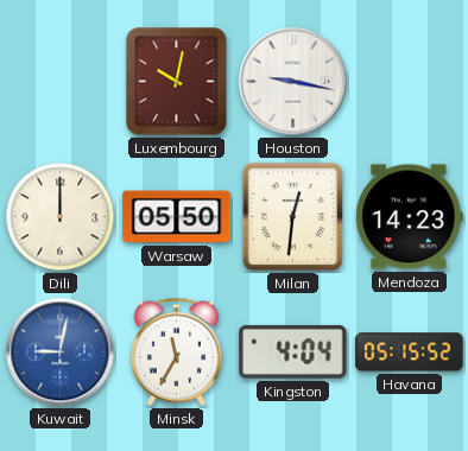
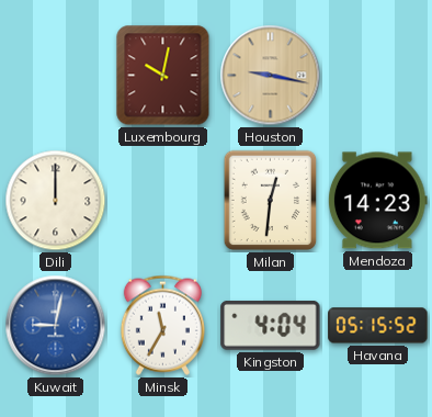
Houston dial: white -> champagne (271, 76)
Warsaw: 05:50 -> none (177, 217)
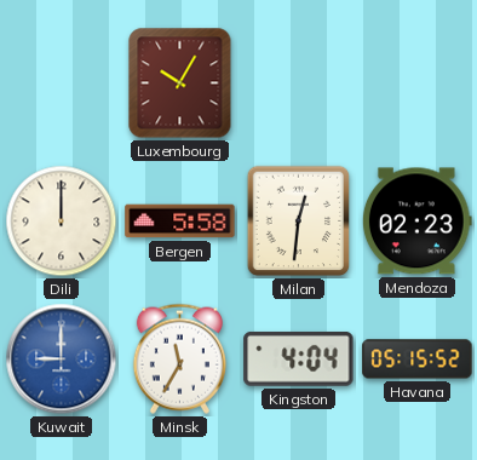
Luxembourg: 10:02 -> 10:05 (180, 84)
Houston: 9:17 -> none (271, 76)
Bergen: none -> 5:58 (180, 222)
Mendoza: 14:23 -> 02:23 (416, 222)
Kuwait: 9:02 -> 9:00 (62, 360)
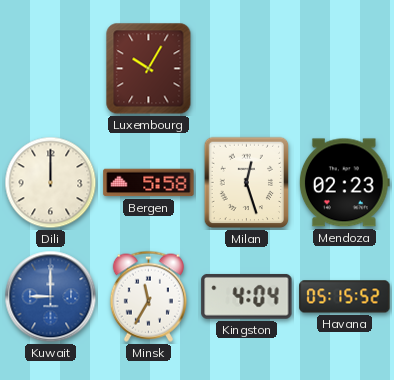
Milan: 12:31 -> 12:27 (247, 183)
